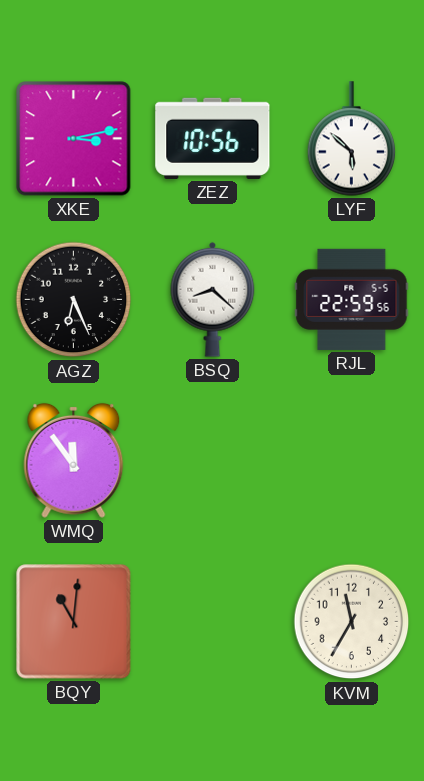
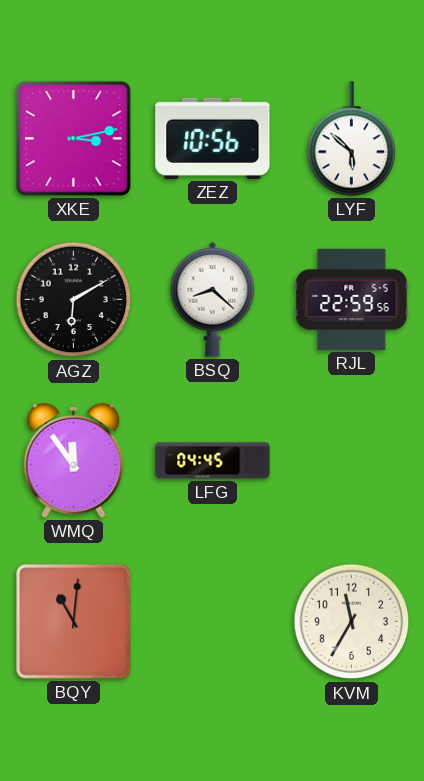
AGZ: 6:26 -> 6:10 (74, 300)
LFG: none -> 04:45 (213, 461)
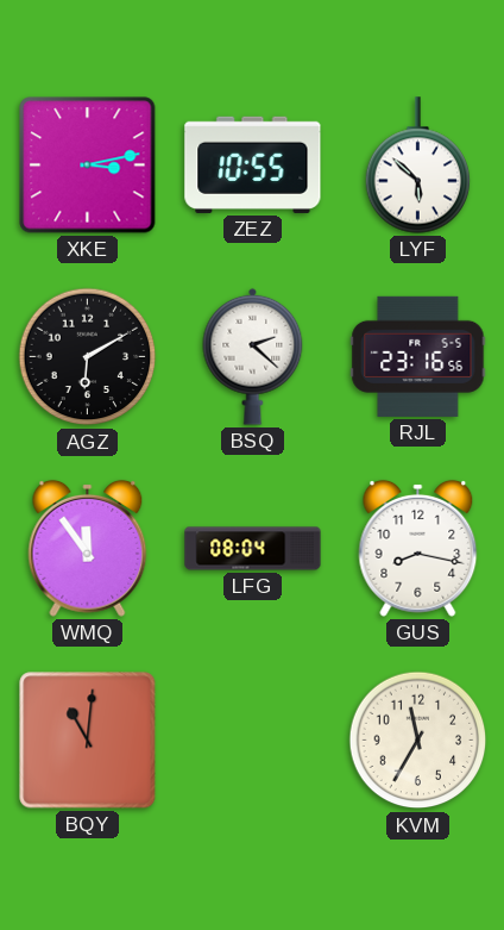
ZEZ: 10:56 -> 10:55 (253, 164)
BSQ: 8:22 -> 2:22 (253, 356)
RJL: 22:59 -> 23:16 (418, 356)
LFG: 04:45 -> 08:04 (253, 549)
GUS: none -> 8:17 (418, 548)
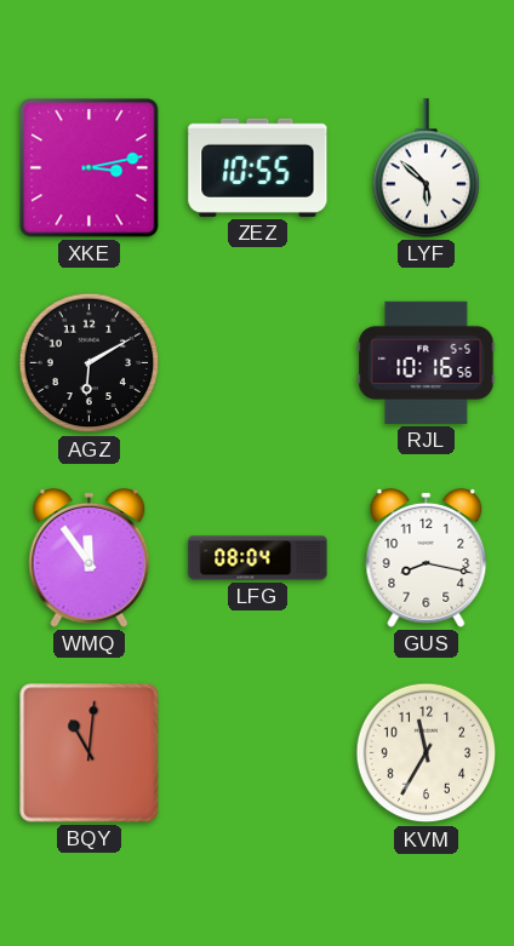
BSQ: 2:22 -> none (253, 356)
RJL: 23:16 -> 10:16 (427, 362)
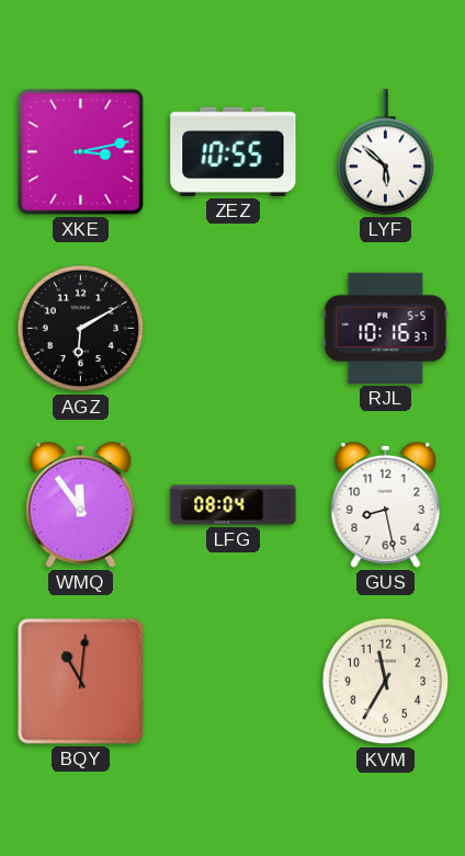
RJL: 10:16:56 -> 10:16:37 (386, 328)
GUS: 8:17 -> 8:28 (386, 504)
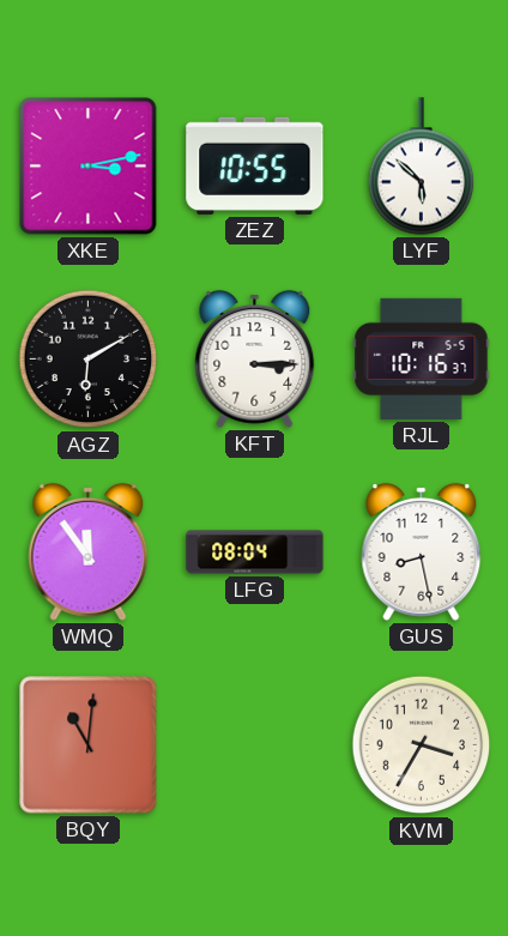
KFT: none -> 3:15 (255, 358)
KVM: 11:35 -> 3:35 (422, 745)
